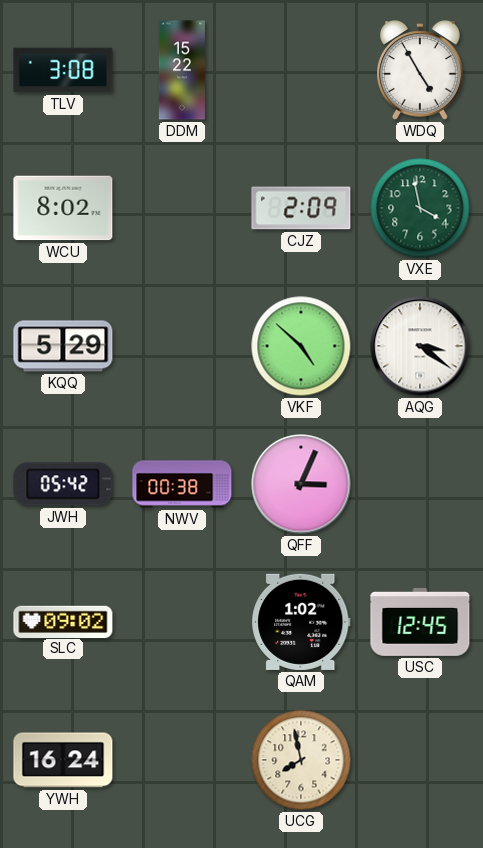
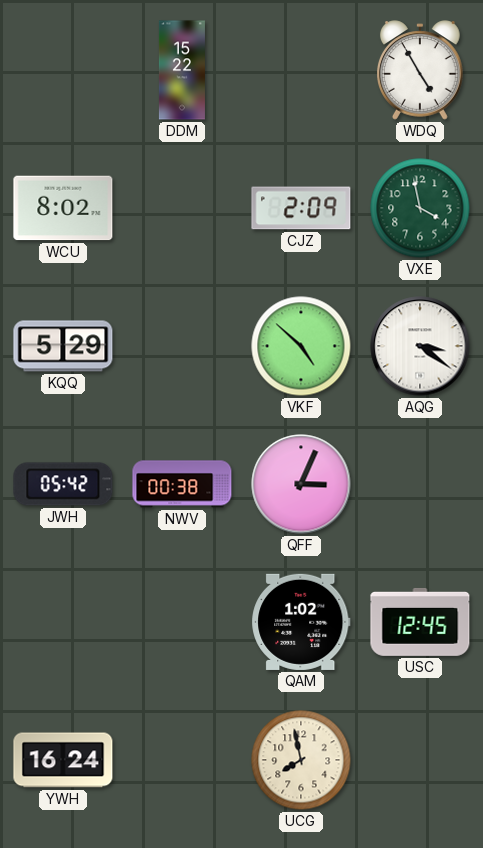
TLV: 3:08 -> none (63, 70)
SLC: 09:02 -> none (63, 621)
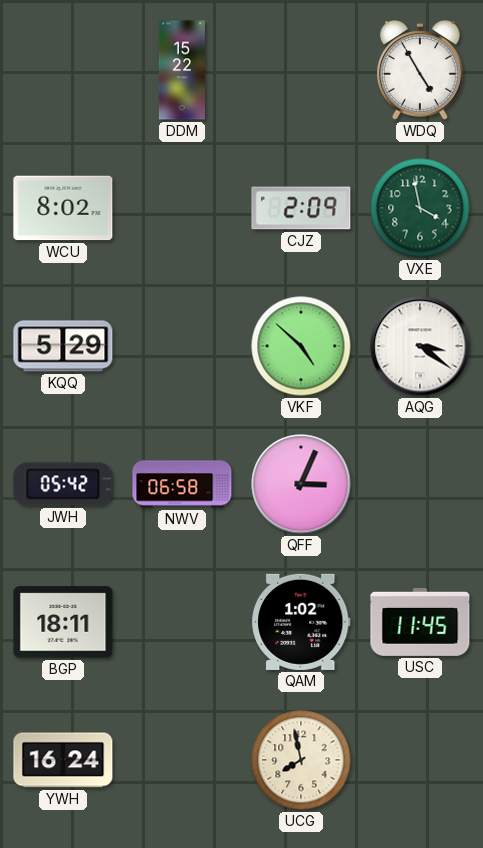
NWV: 00:38 -> 06:58 (182, 484)
BGP: none -> 18:11 (63, 622)
USC: 12:45 -> 11:45 (420, 622)
